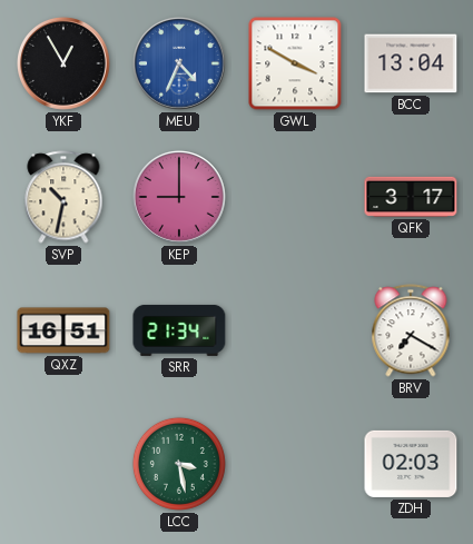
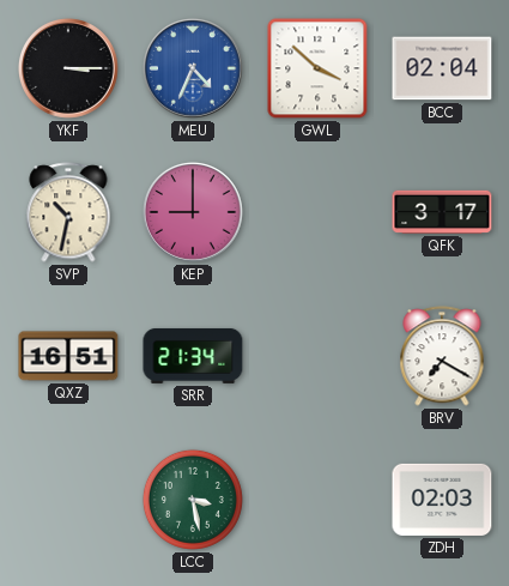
YKF: 12:55 -> 3:15 (68, 68)
GWL: 3:50 -> 3:52 (317, 68)
BCC: 13:04 -> 02:04 (442, 68)
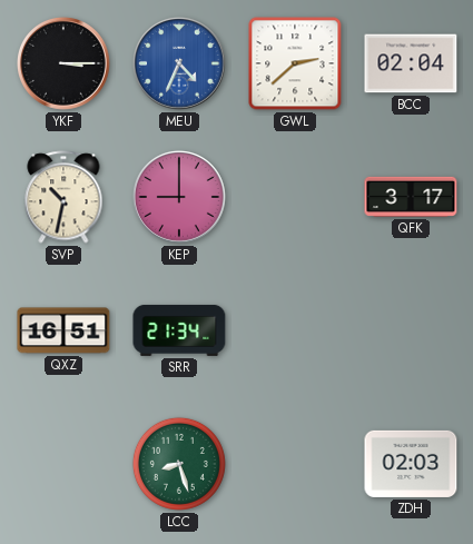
GWL: 3:52 -> 2:38 (295, 63)
BRV: 7:20 -> none (442, 356)
LCC: 3:28 -> 8:27 (179, 464)
